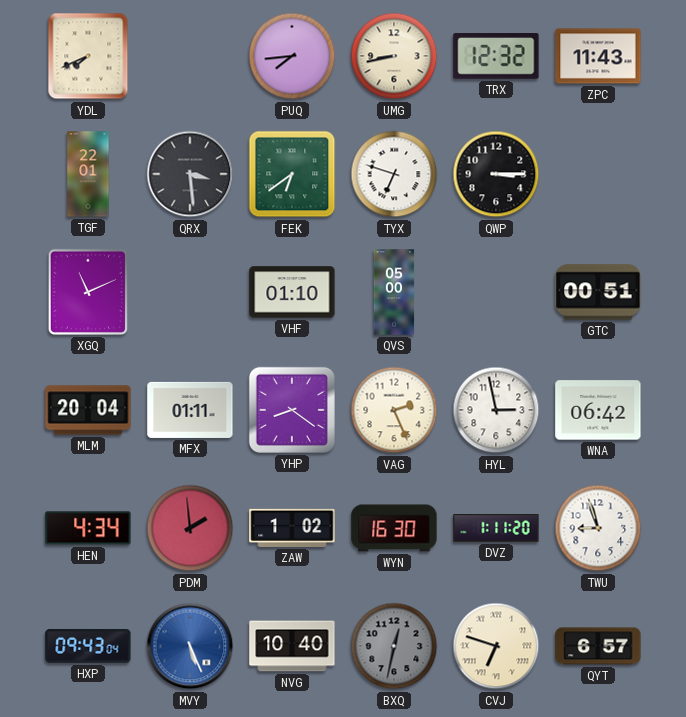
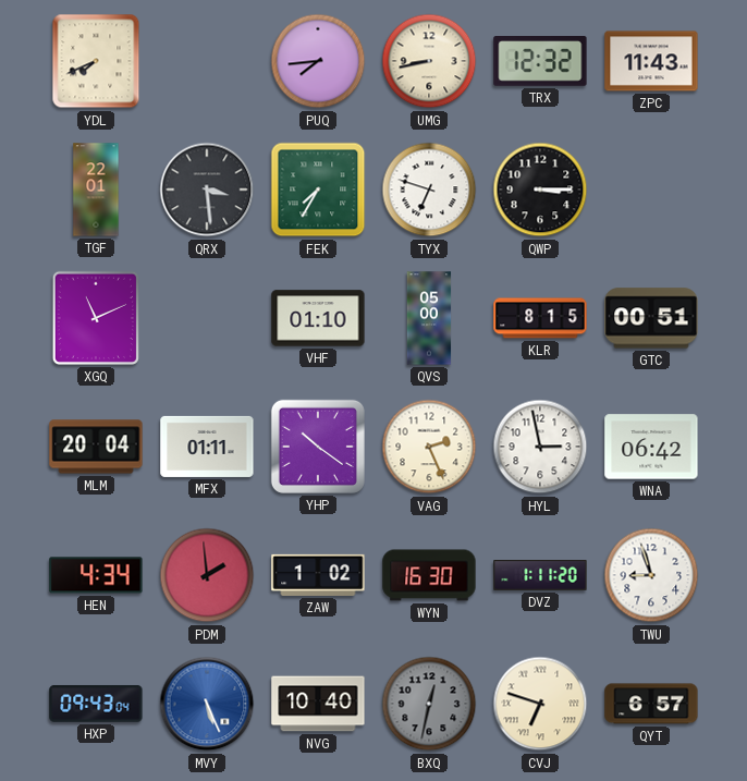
FEK: 6:39 -> 7:35 (318, 190)
KLR: none -> 8:15 (540, 318)
YHP: 8:21 -> 10:21 (318, 447)
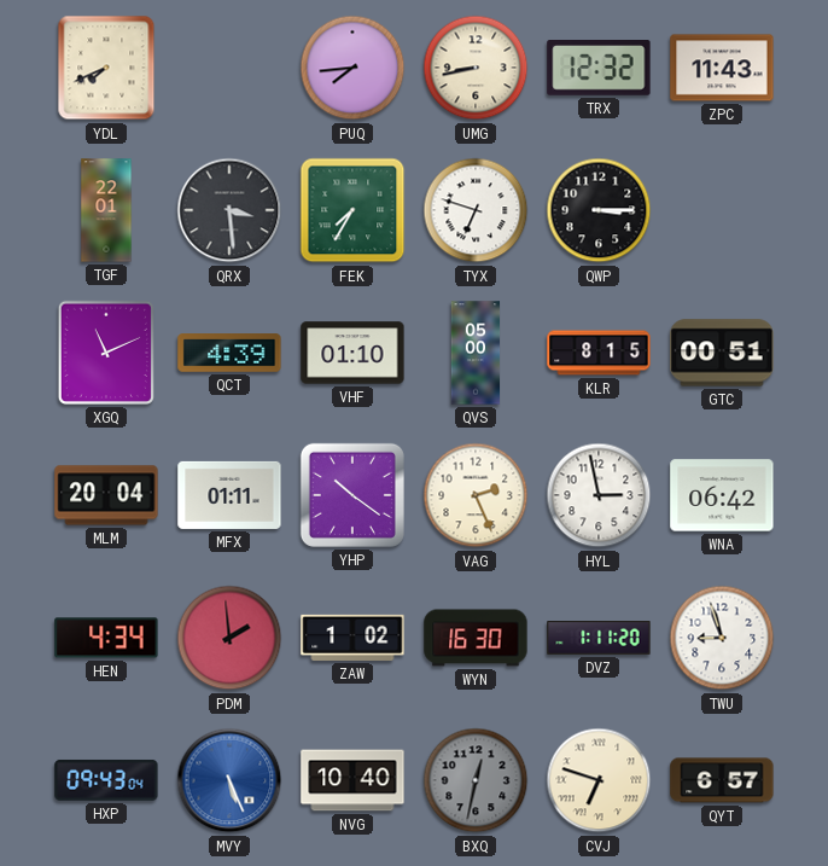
QCT: none -> 4:39 (229, 353)
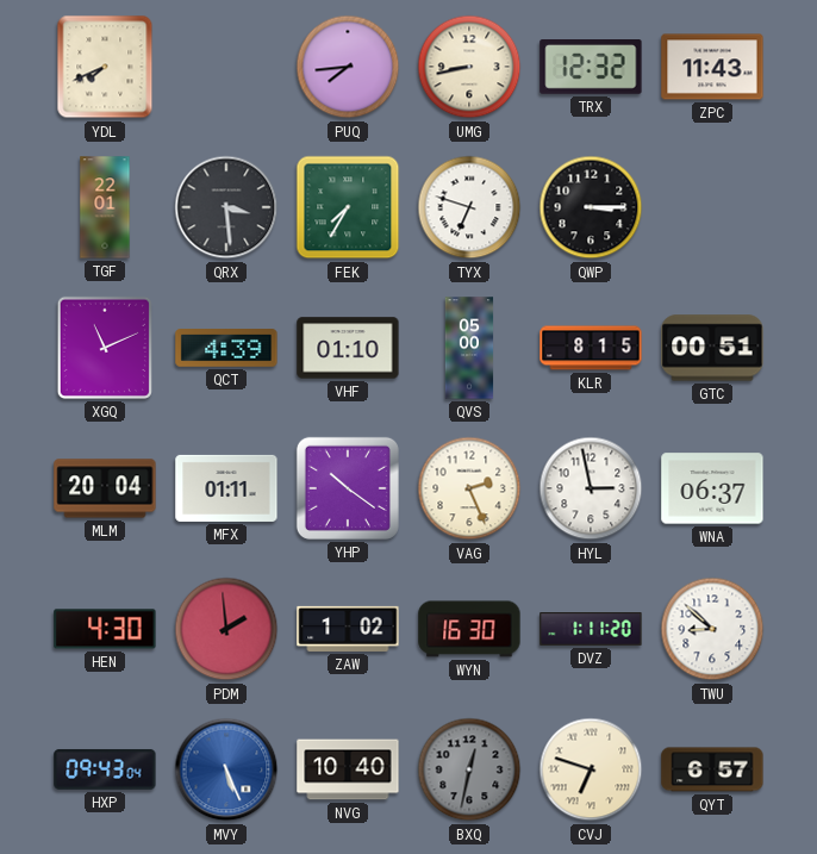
WNA: 06:42 -> 06:37 (712, 488)
HEN: 4:34 -> 4:30 (105, 629)
TWU: 8:57 -> 8:52 (712, 629)
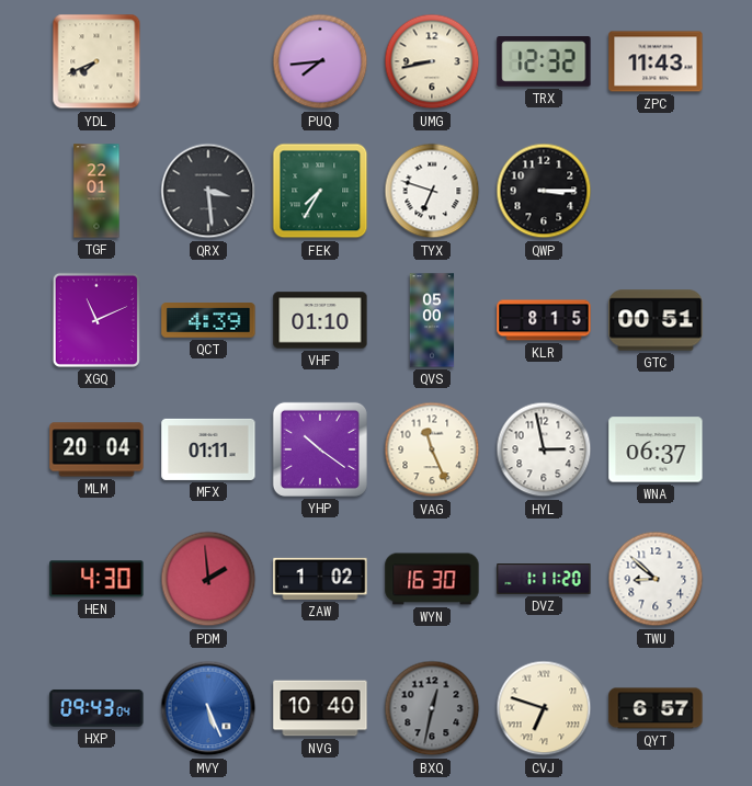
VAG: 2:26 -> 11:26 (432, 449)
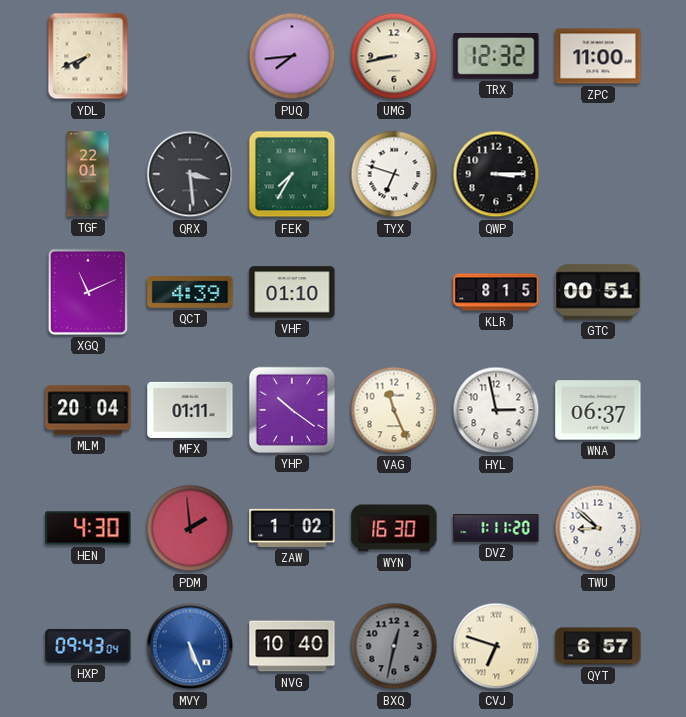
ZPC: 11:43 -> 11:00 (598, 56)
QVS: 05:00 -> none (432, 320)
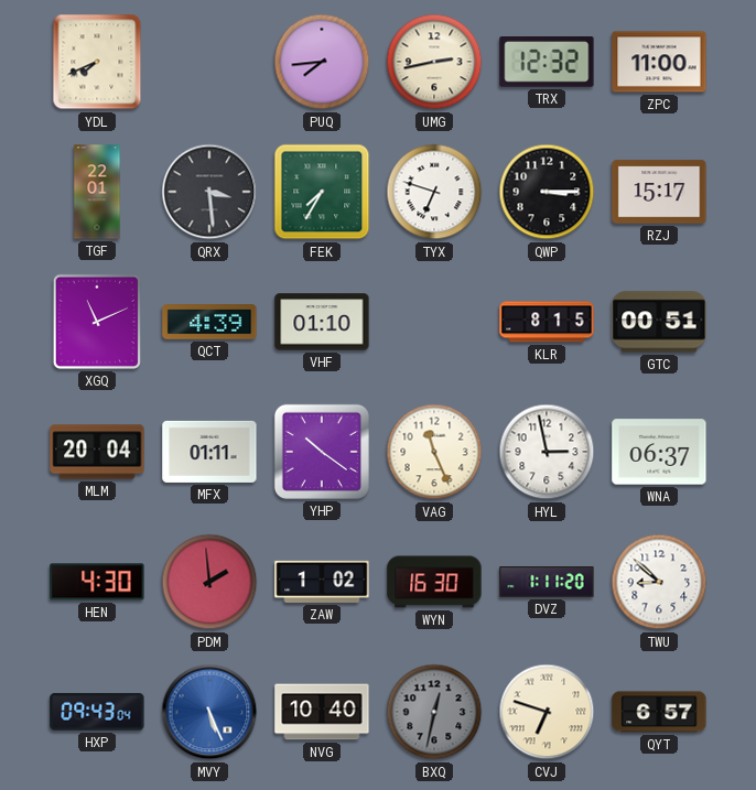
UMG: 8:43 -> 2:43 (434, 62)
RZJ: none -> 15:17 (659, 192)
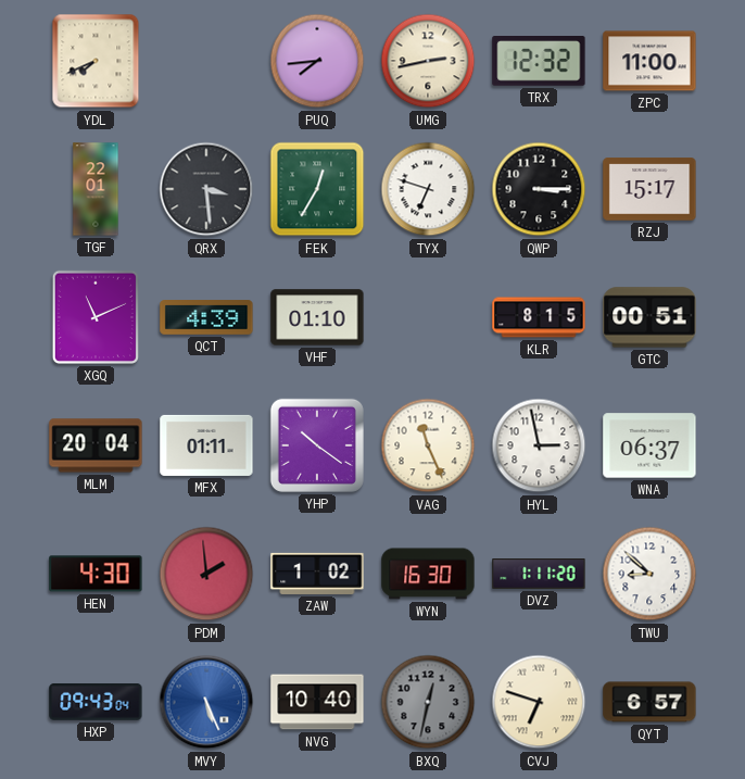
FEK: 7:35 -> 12:35 (317, 189)
